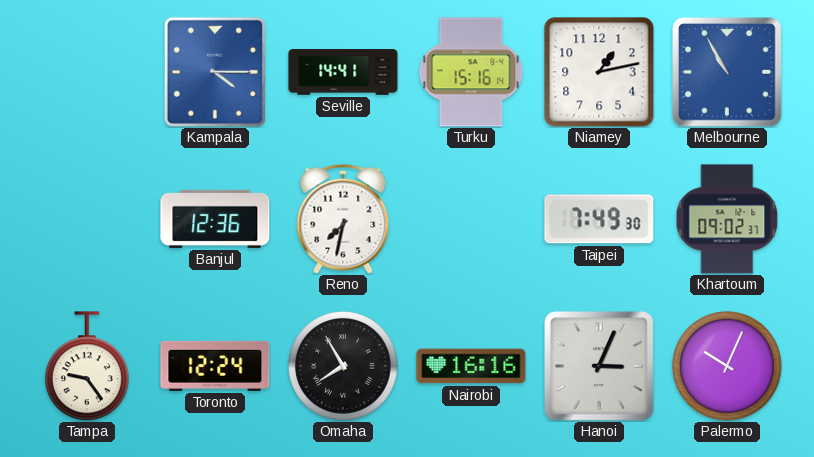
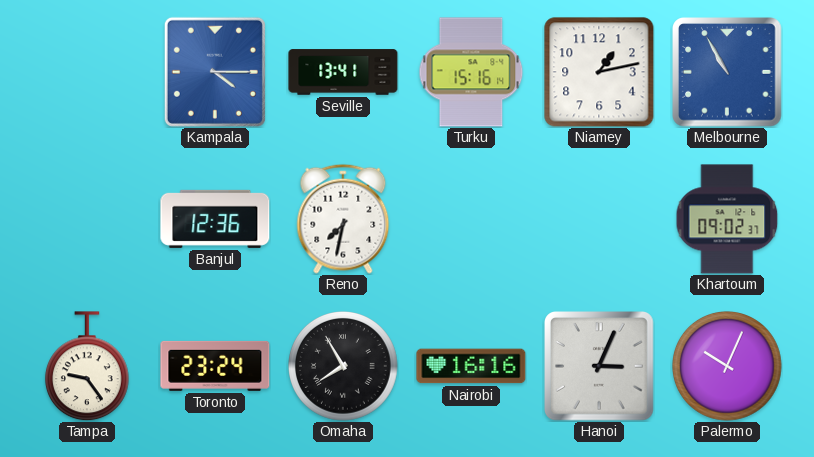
Seville: 14:41 -> 13:41 (343, 72)
Taipei: 7:49 -> none (599, 219)
Toronto: 12:24 -> 23:24 (215, 366)
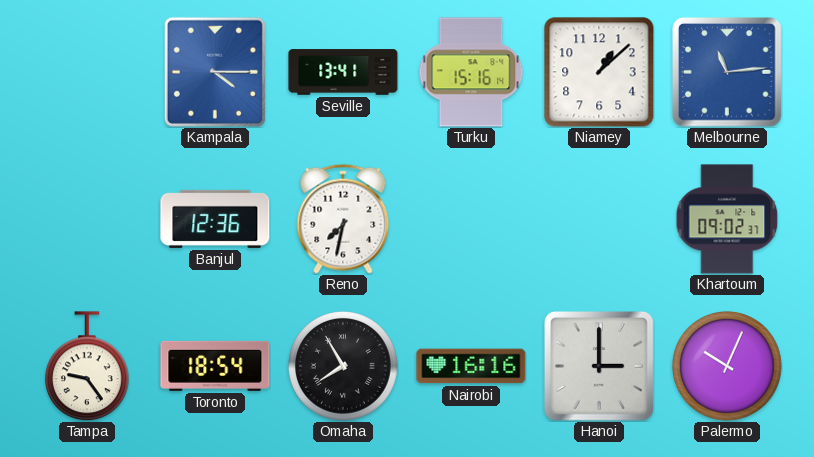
Niamey: 1:13 -> 1:08 (599, 72)
Melbourne: 10:55 -> 11:14 (728, 73)
Toronto: 23:24 -> 18:54 (215, 366)
Hanoi: 3:04 -> 3:00 (600, 367)
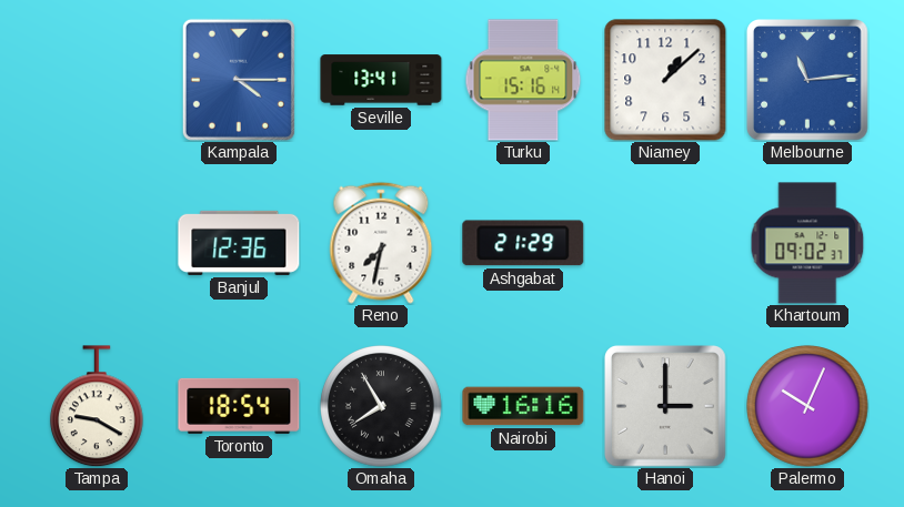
Ashgabat: none -> 21:29 (523, 243)
Tampa: 9:24 -> 9:20 (97, 406)
